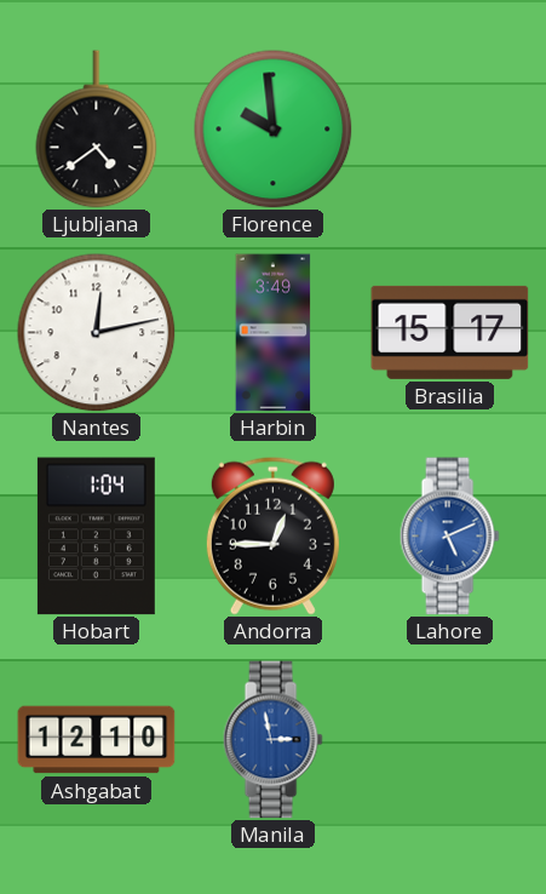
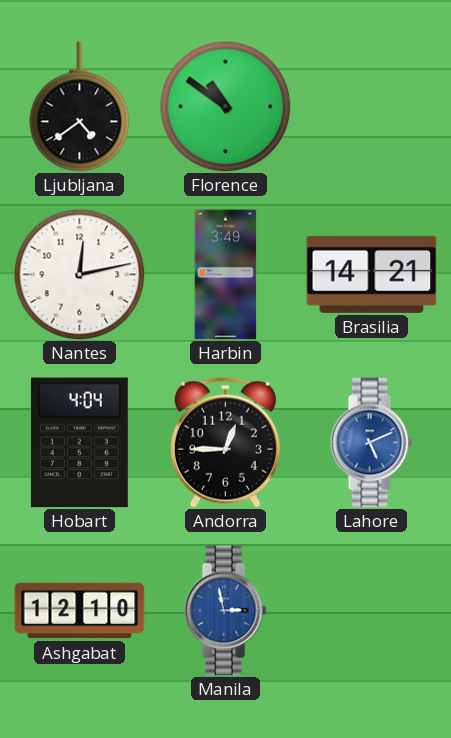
Florence: 9:59 -> 10:51 (226, 107)
Brasilia: 15:17 -> 14:21 (372, 274)
Hobart: 1:04 -> 4:04 (79, 443)
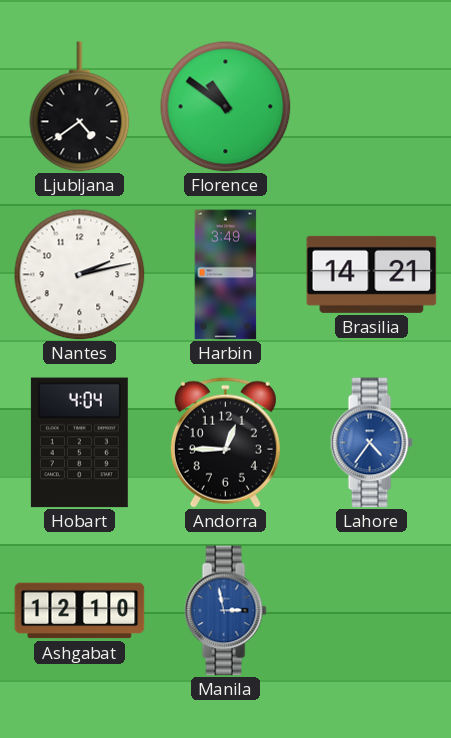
Nantes: 12:13 -> 2:13 (80, 275)
Lahore: 5:11 -> 4:36 (371, 443)
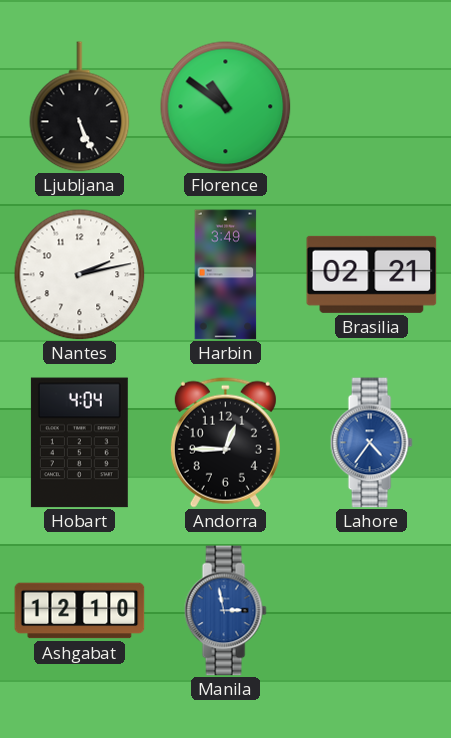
Ljubljana: 4:39 -> 5:26 (80, 107)
Brasilia: 14:21 -> 02:21 (372, 274)
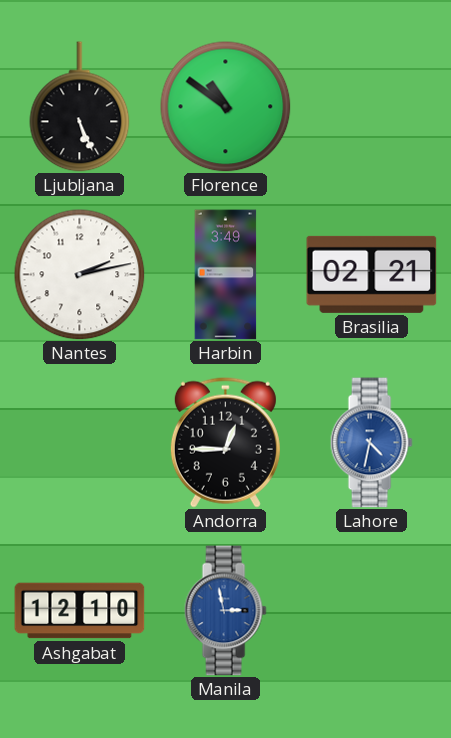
Hobart: 4:04 -> none (79, 443)
Lahore: 4:36 -> 4:32 (371, 443)
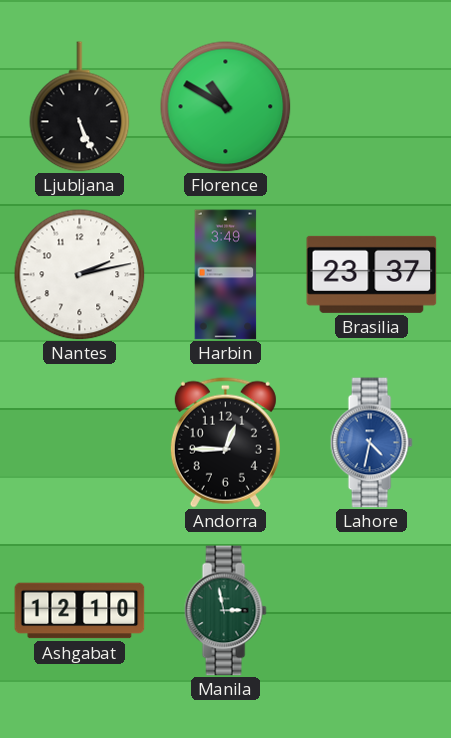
Florence: 10:51 -> 10:50 (226, 107)
Brasilia: 02:21 -> 23:37 (372, 274)
Manila dial: blue -> green (225, 611)
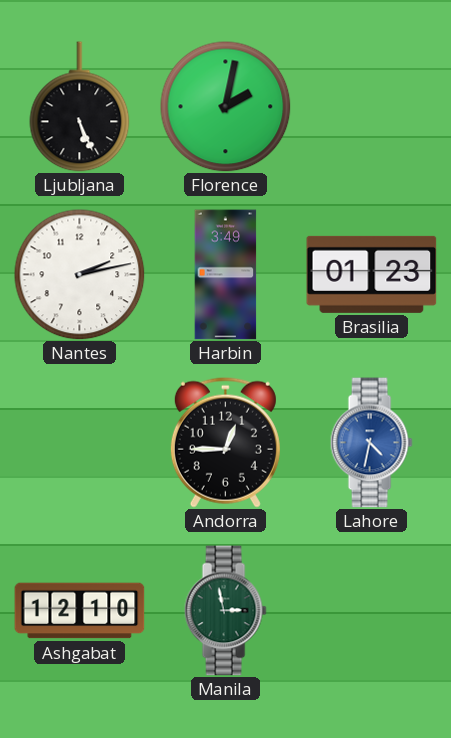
Florence: 10:50 -> 2:02 (226, 107)
Brasilia: 23:37 -> 01:23 (372, 274)
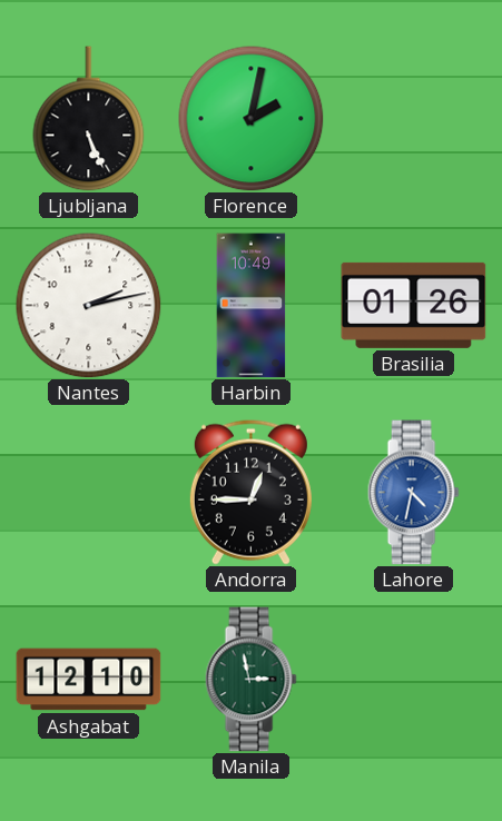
Harbin: 3:49 -> 10:49 (252, 306)
Brasilia: 01:23 -> 01:26 (414, 305)
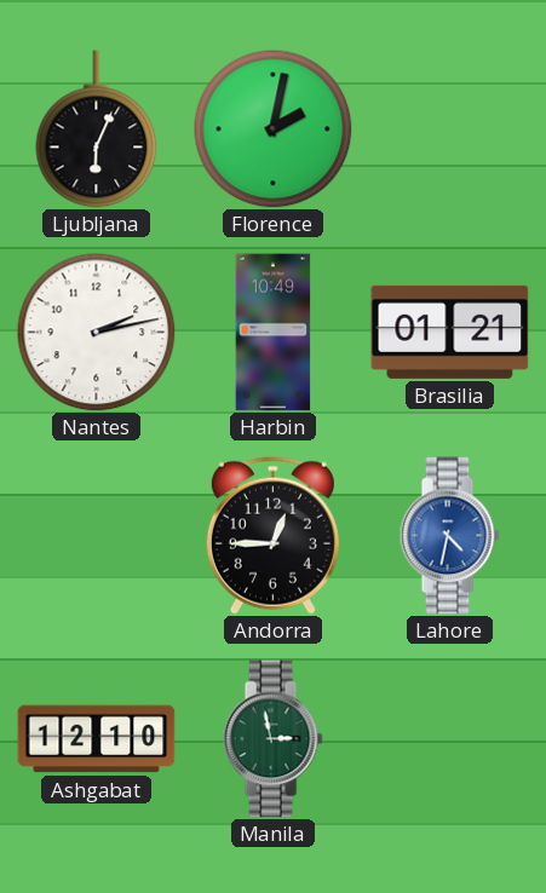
Ljubljana: 5:26 -> 6:04 (97, 129)
Brasilia: 01:26 -> 01:21 (450, 332)
